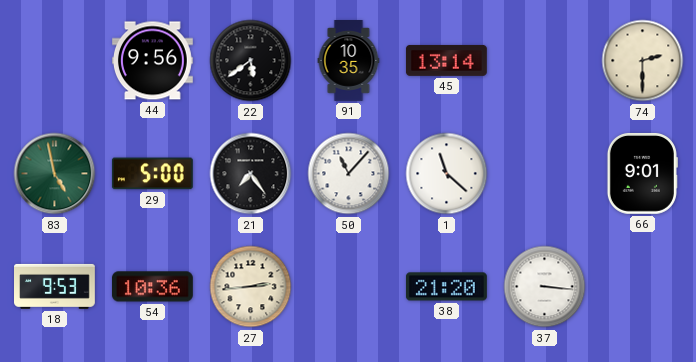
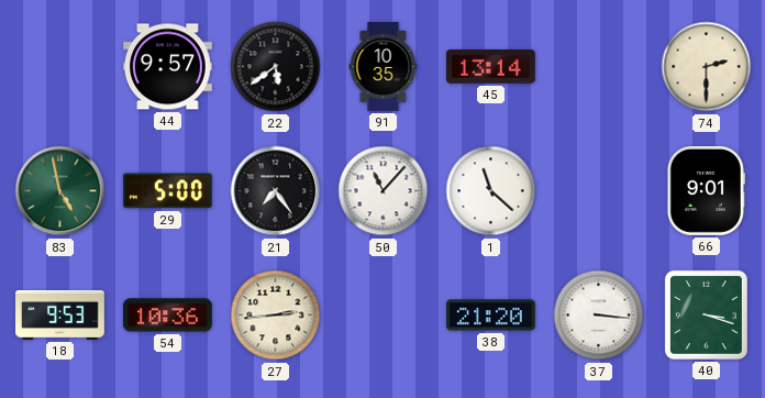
44: 9:56 -> 9:57 (168, 67)
40: none -> 3:18 (706, 314)
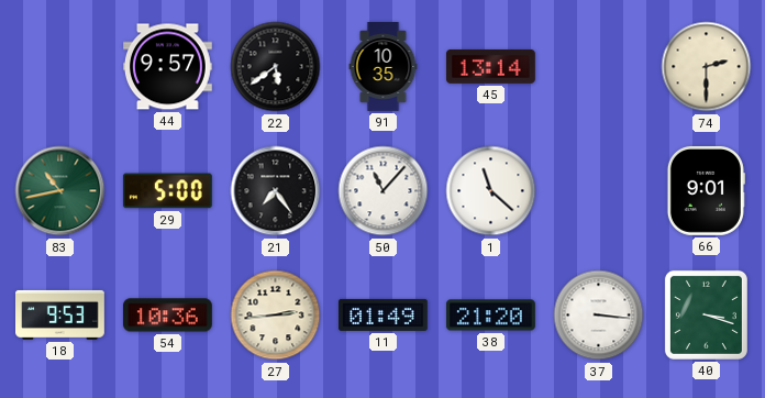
83: 4:58 -> 10:43 (60, 191)
11: none -> 01:49 (382, 314)
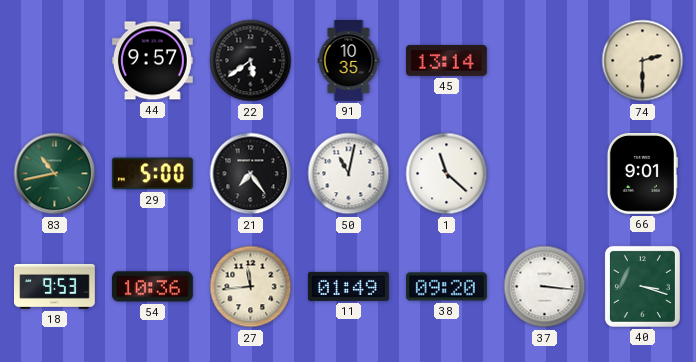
50: 11:07 -> 11:02 (349, 174)
27: 2:44 -> 11:44 (251, 287)
38: 21:20 -> 09:20 (446, 287)
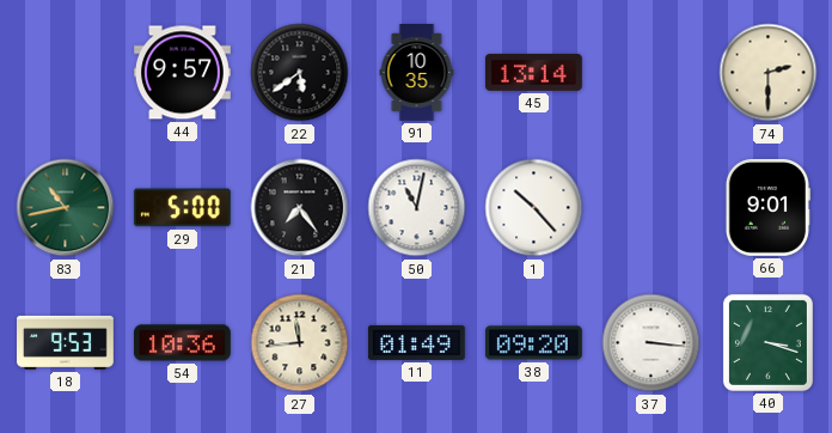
1: 11:22 -> 10:23 (534, 208)
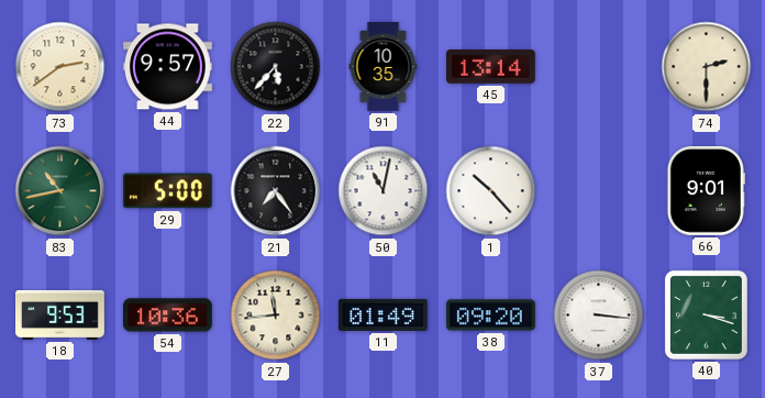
73: none -> 2:39 (60, 67)
22: 5:39 -> 5:37 (276, 67)
